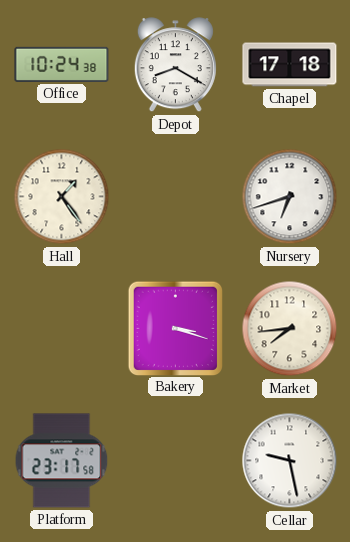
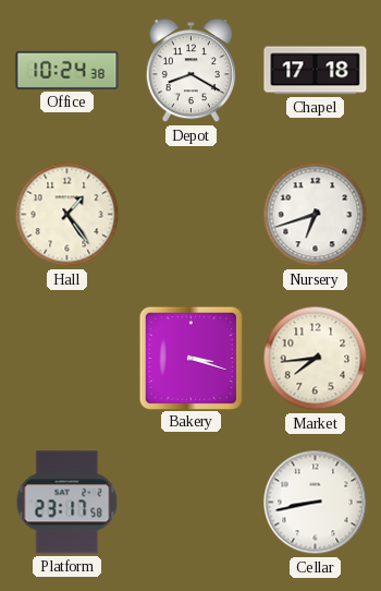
Cellar: 9:28 -> 8:43 (316, 503)
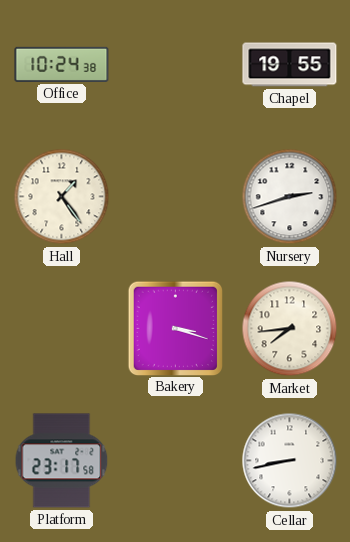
Depot: 8:20 -> none (190, 71)
Chapel: 17:18 -> 19:55 (290, 65)
Nursery: 6:42 -> 2:42 (290, 197)
